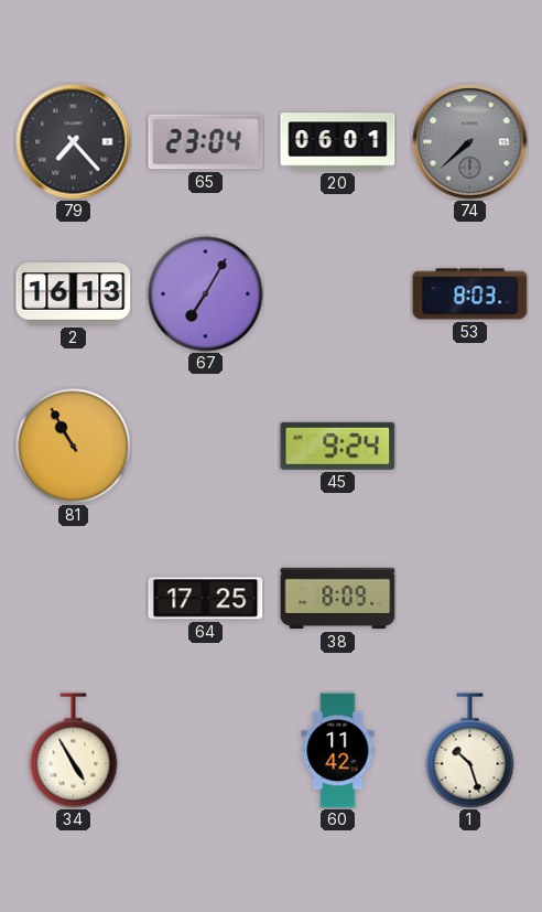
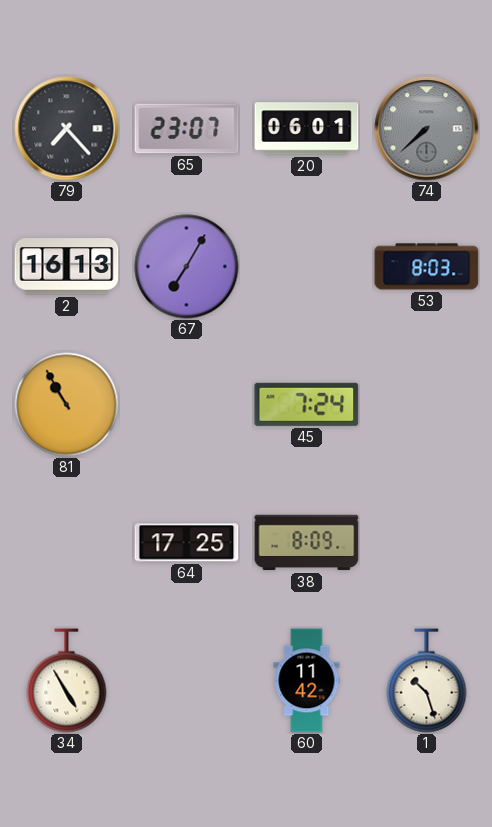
65: 23:04 -> 23:07 (187, 129)
45: 9:24 -> 7:24 (307, 404)
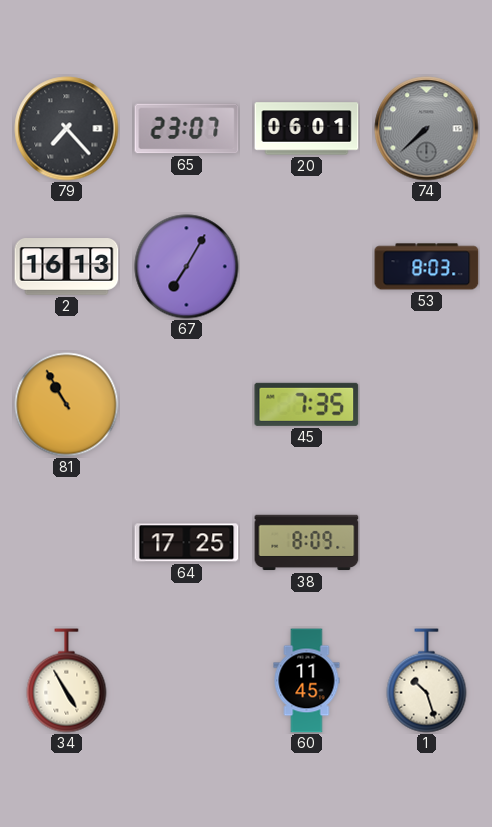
45: 7:24 -> 7:35 (307, 404)
60: 11:42 -> 11:45 (307, 681)
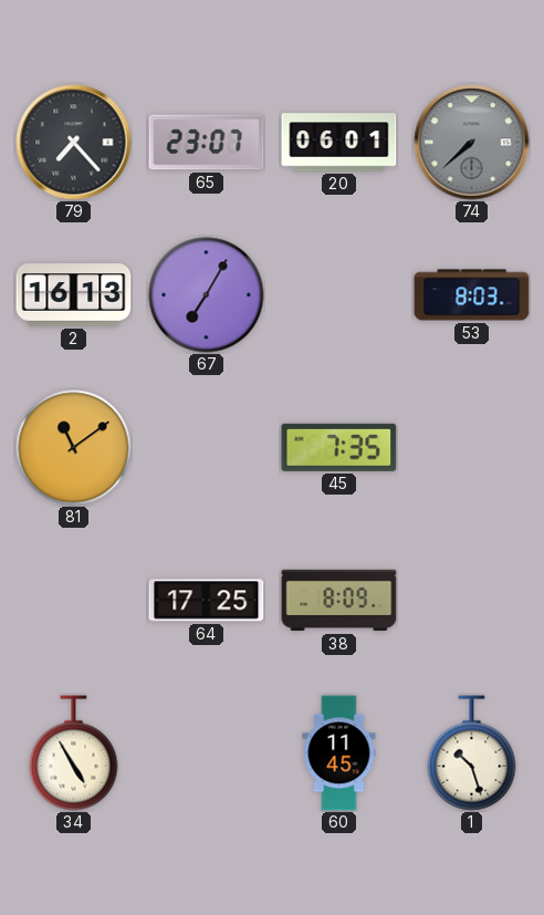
81: 10:55 -> 11:09 (74, 448)
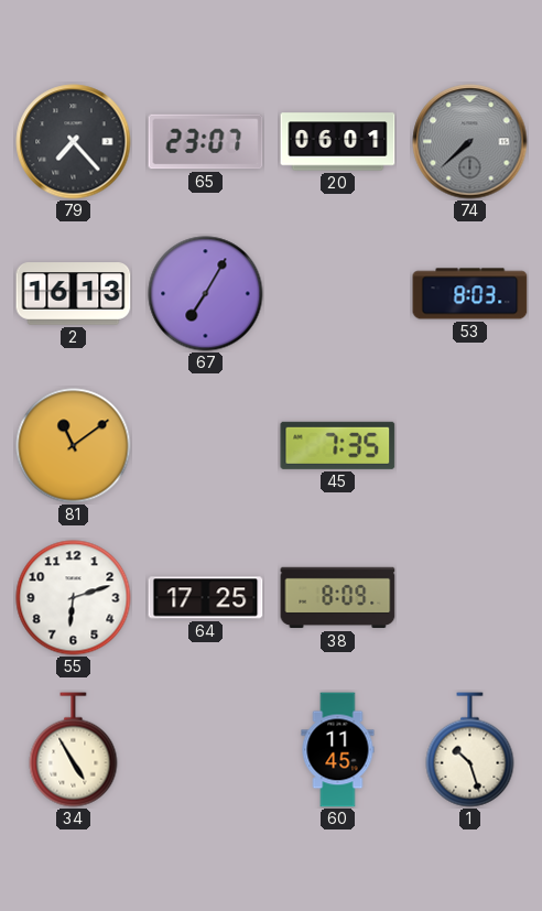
55: none -> 6:12 (74, 598)
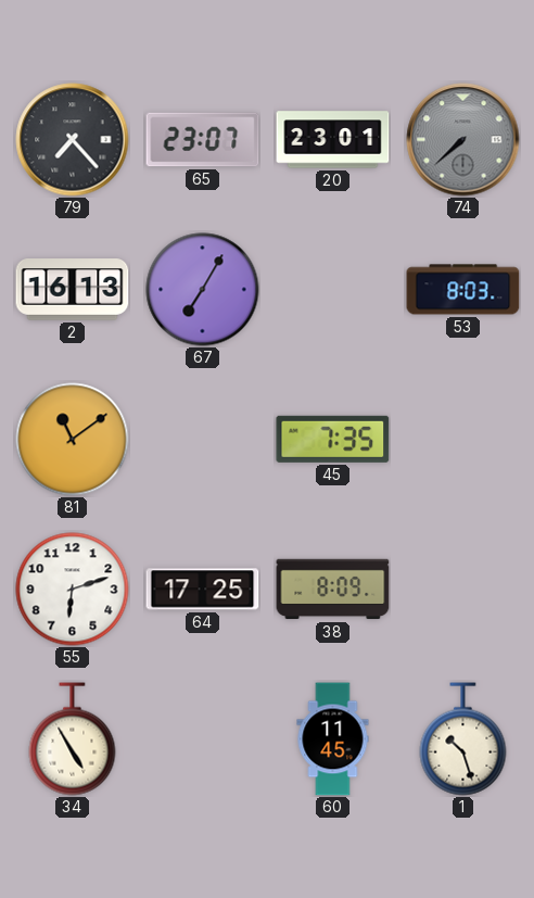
20: 06:01 -> 23:01 (333, 140)
